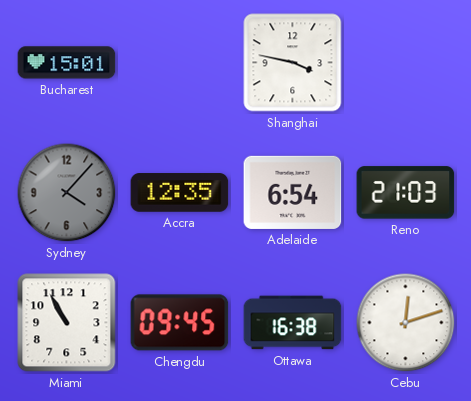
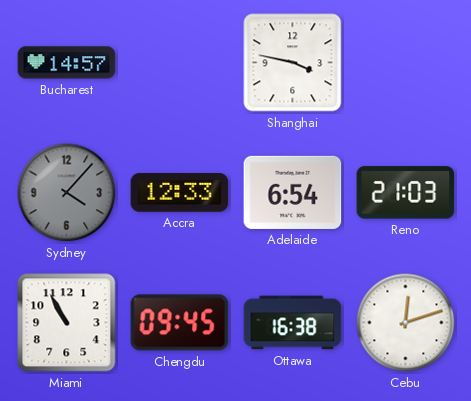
Bucharest: 15:01 -> 14:57 (67, 63)
Accra: 12:35 -> 12:33 (180, 193)
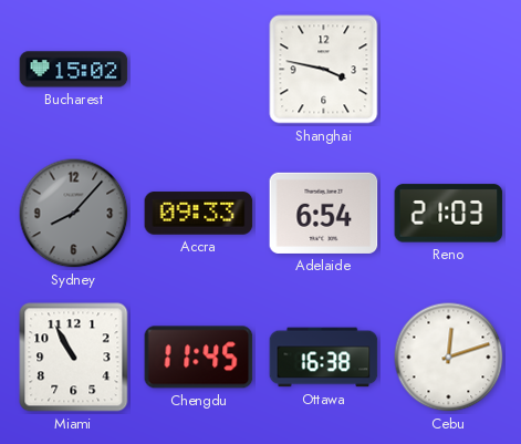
Bucharest: 14:57 -> 15:02 (74, 70)
Sydney: 4:07 -> 8:07 (74, 214)
Accra: 12:33 -> 09:33 (199, 214)
Chengdu: 09:45 -> 11:45 (199, 358)
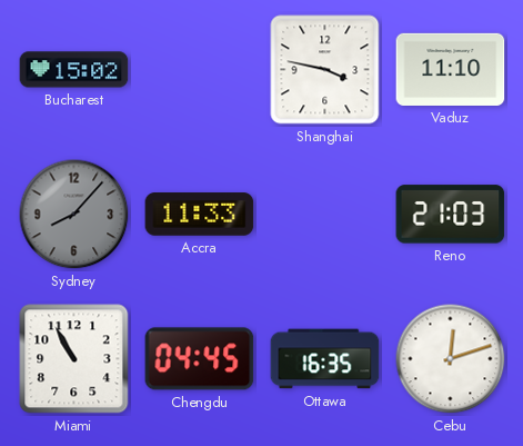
Vaduz: none -> 11:10 (451, 69)
Accra: 09:33 -> 11:33 (200, 215)
Adelaide: 6:54 -> none (324, 213)
Chengdu: 11:45 -> 04:45 (200, 359)
Ottawa: 16:38 -> 16:35 (325, 359)
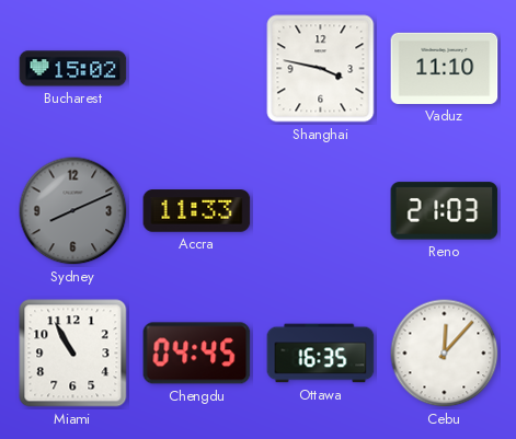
Sydney: 8:07 -> 8:11 (73, 211)
Cebu: 12:12 -> 12:07 (445, 354)
